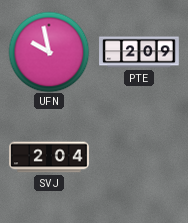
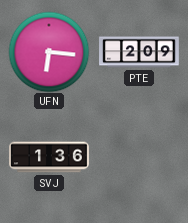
UFN: 9:58 -> 6:16 (49, 52)
SVJ: 2:04 -> 1:36 (49, 157)
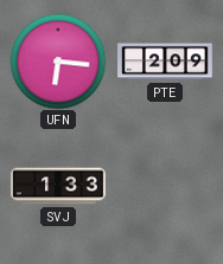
SVJ: 1:36 -> 1:33 (58, 186)
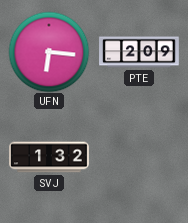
SVJ: 1:33 -> 1:32 (49, 157)
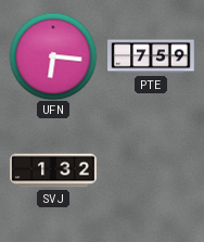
PTE: 2:09 -> 7:59 (151, 56)
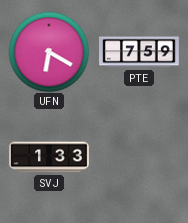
UFN: 6:16 -> 6:20 (49, 52)
SVJ: 1:32 -> 1:33 (49, 157)
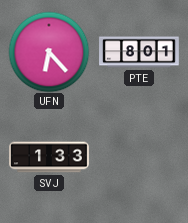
UFN: 6:20 -> 6:23 (49, 52)
PTE: 7:59 -> 8:01 (139, 52)
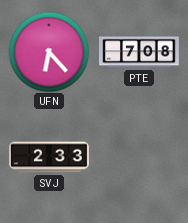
PTE: 8:01 -> 7:08 (139, 52)
SVJ: 1:33 -> 2:33 (49, 157)
